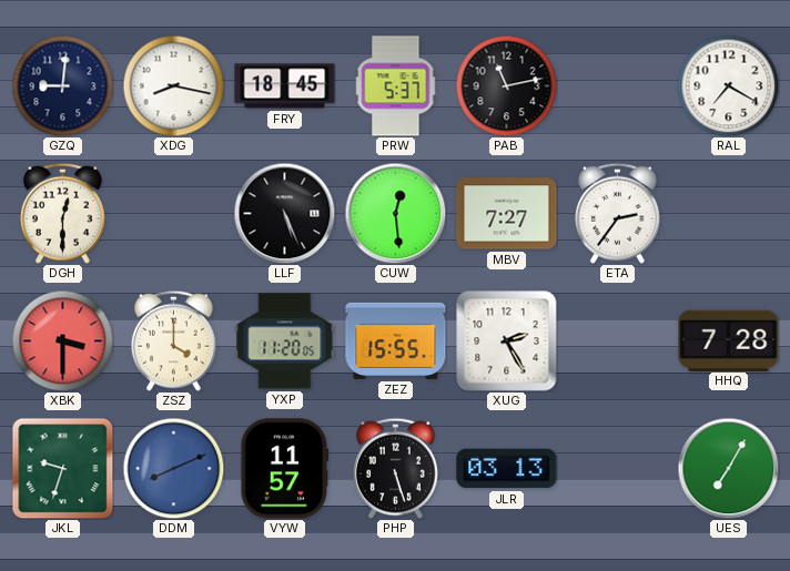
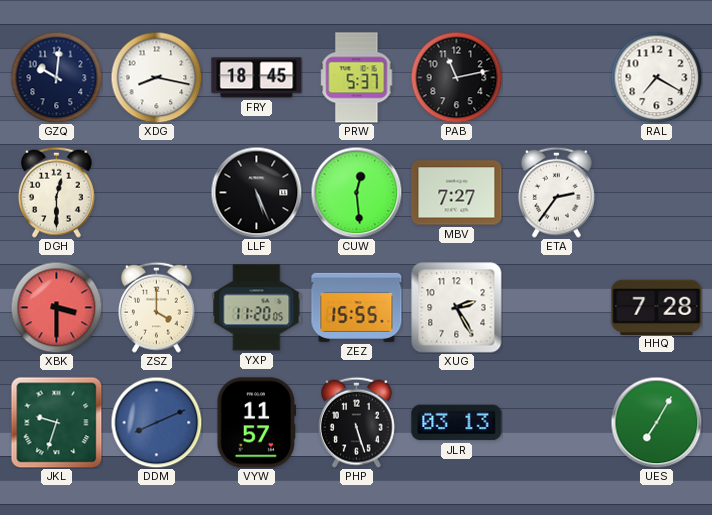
GZQ: 9:01 -> 10:01 (56, 77)
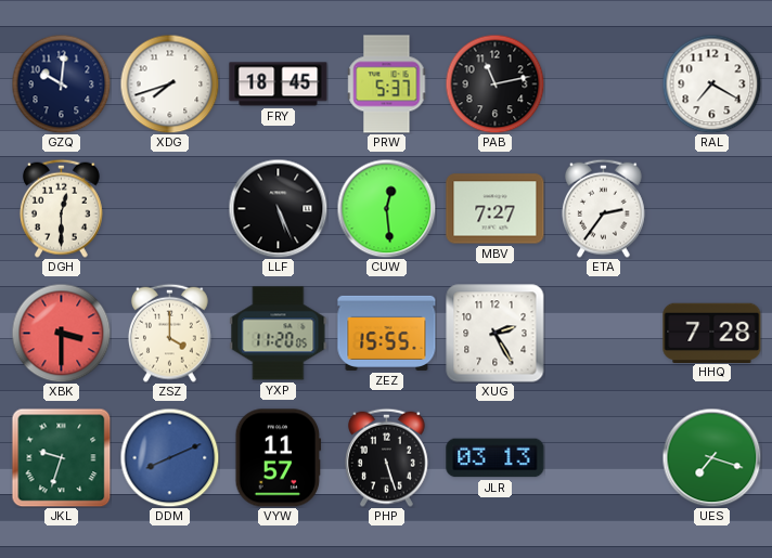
XDG: 8:17 -> 7:42 (169, 83)
UES: 7:05 -> 7:18 (711, 457)
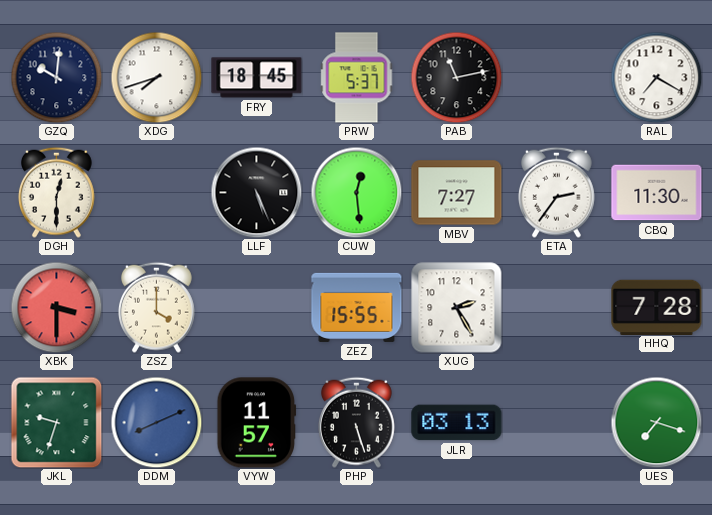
CBQ: none -> 11:30 (657, 193)
YXP: 11:20 -> none (279, 334)
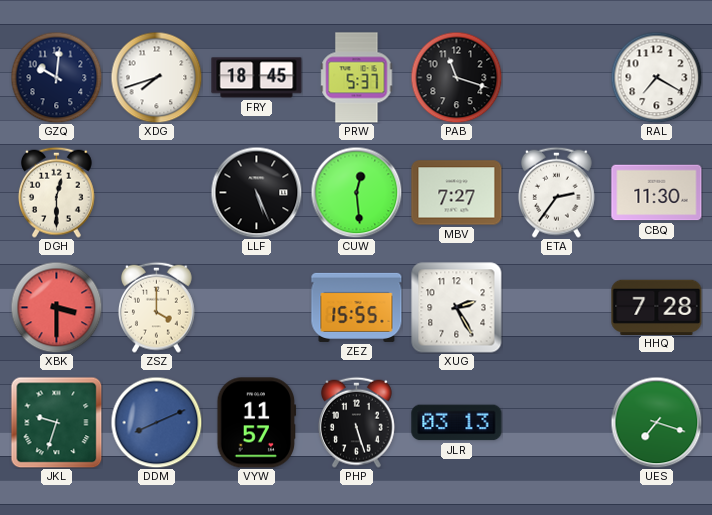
PAB: 11:13 -> 11:18 (456, 77)
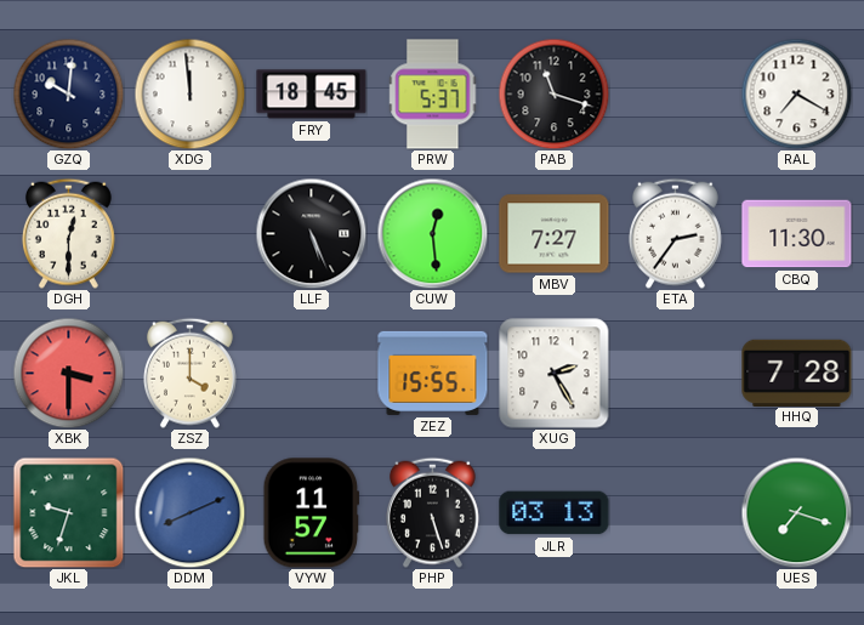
XDG: 7:42 -> 11:59 (189, 93)
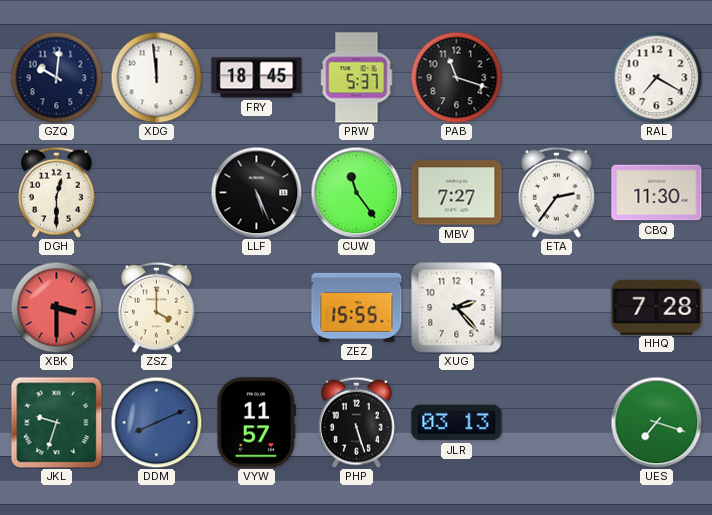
CUW: 12:29 -> 11:24 (356, 192)
XUG: 2:25 -> 2:23 (457, 308)
